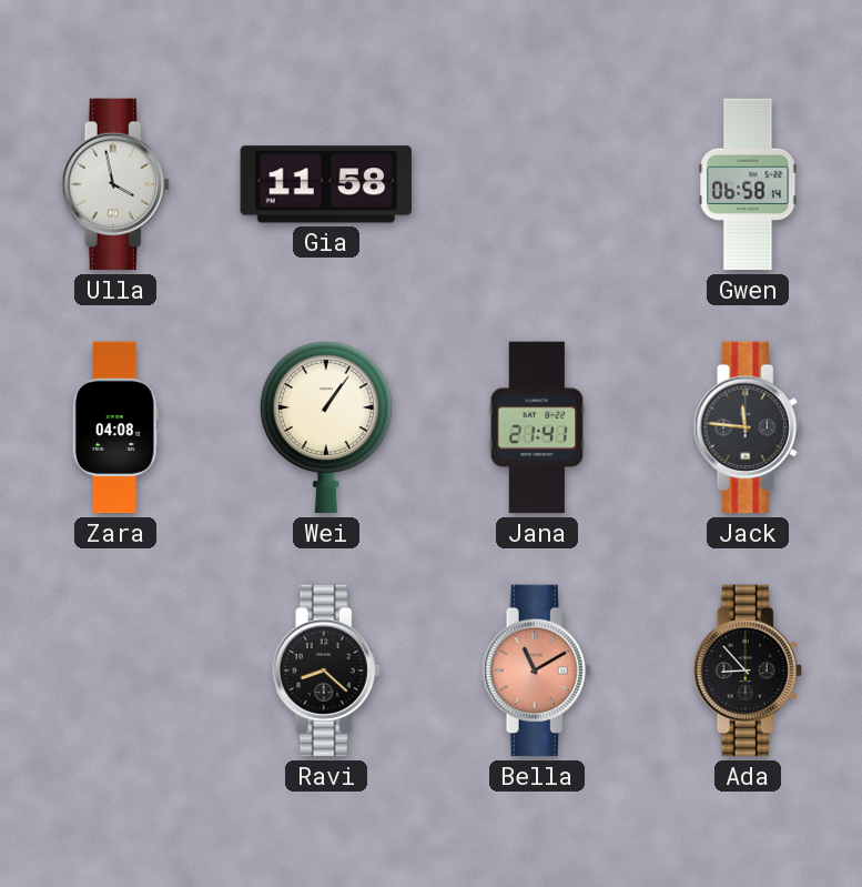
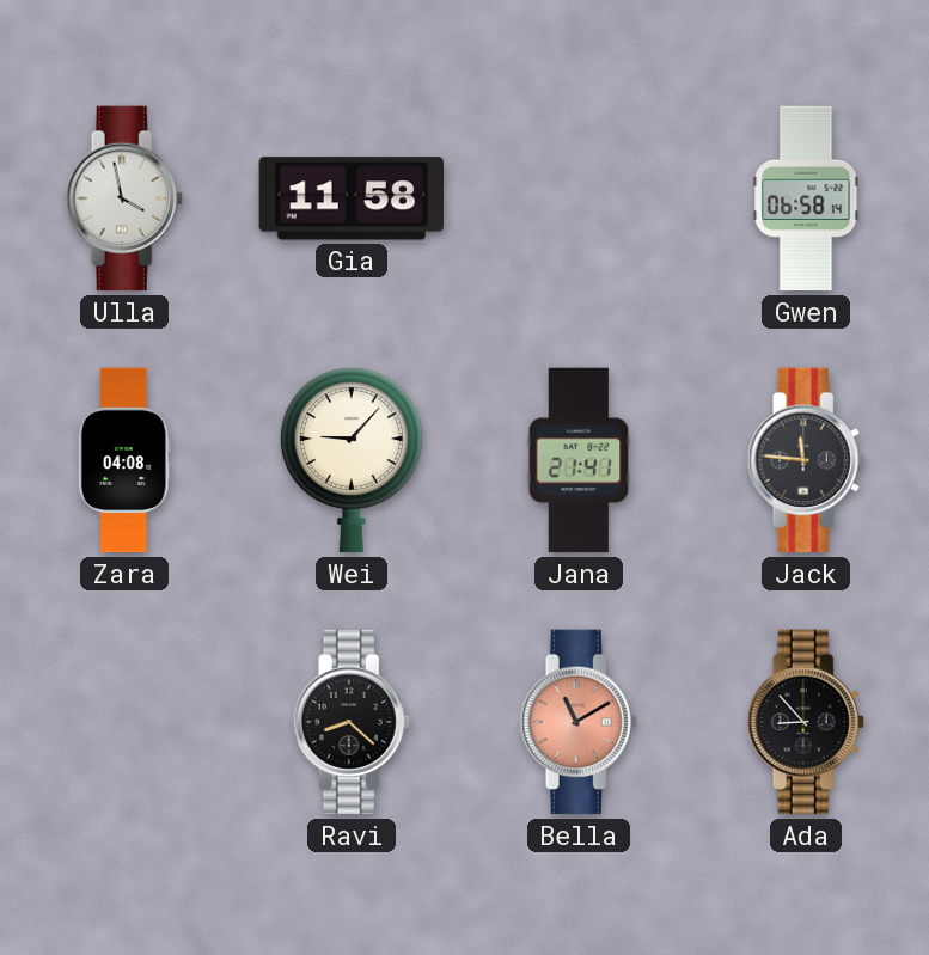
Wei: 1:06 -> 9:07 (352, 460)
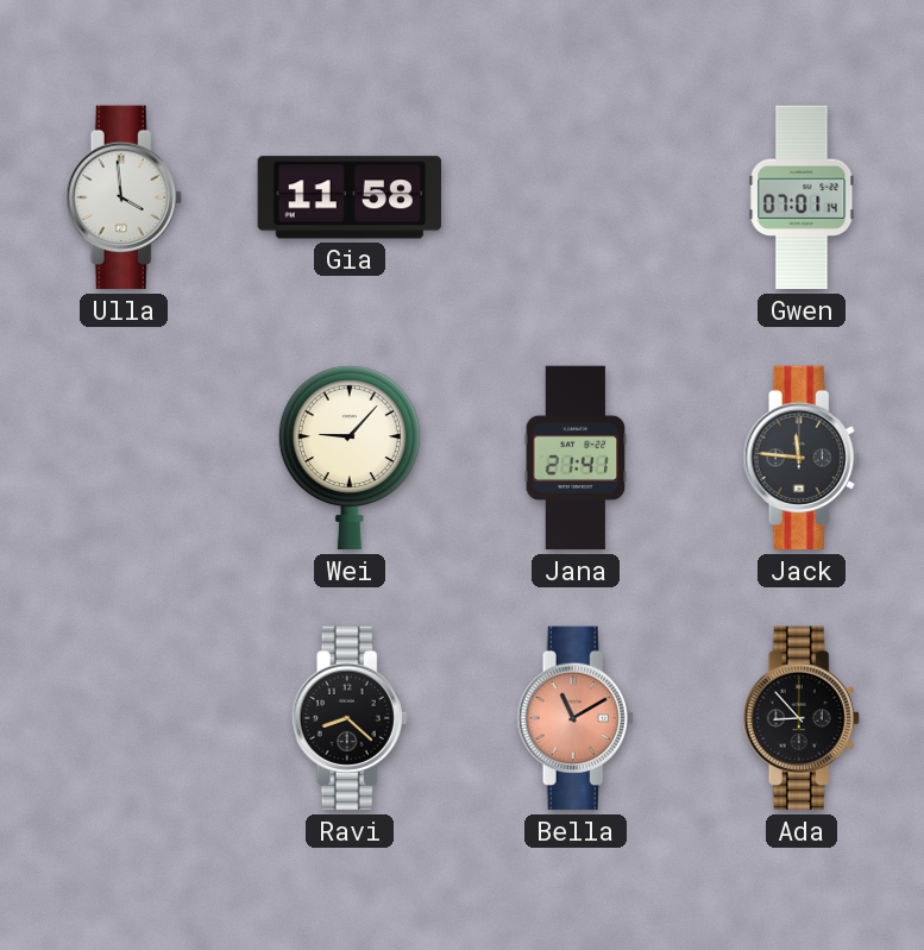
Ulla: 3:58 -> 3:59 (124, 197)
Gwen: 06:58 -> 07:01 (802, 197)
Zara: 04:08 -> none (124, 460)
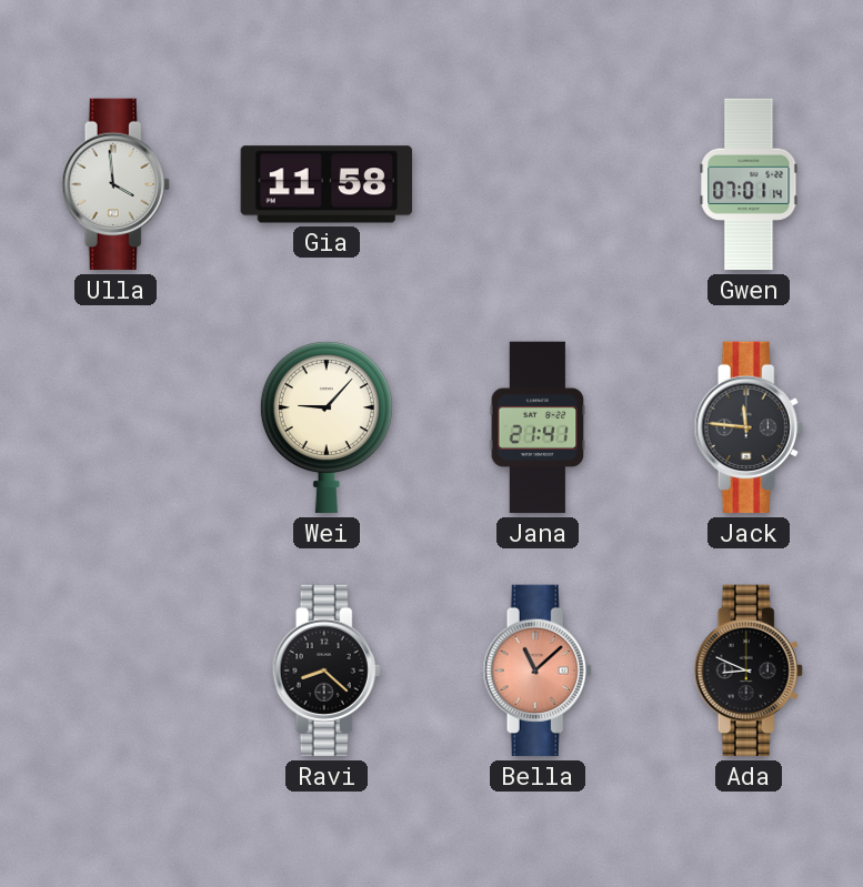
Bella: 11:10 -> 11:08 (538, 671)
Ada: 8:53 -> 8:49 (749, 671)
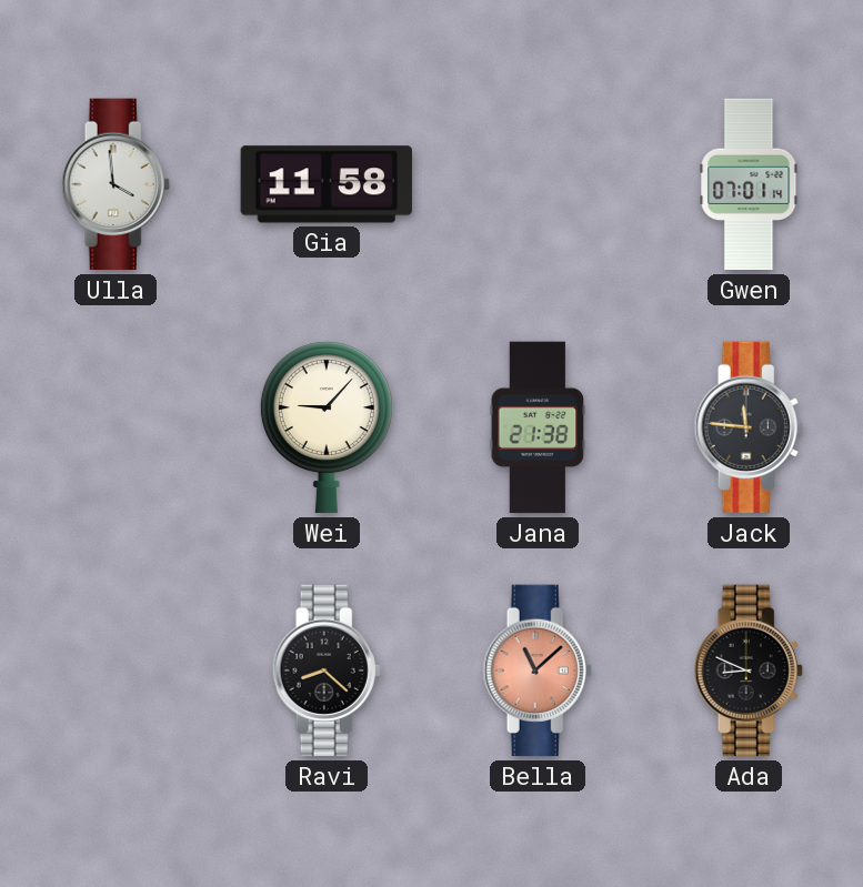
Jana: 21:41 -> 21:38 (538, 427)
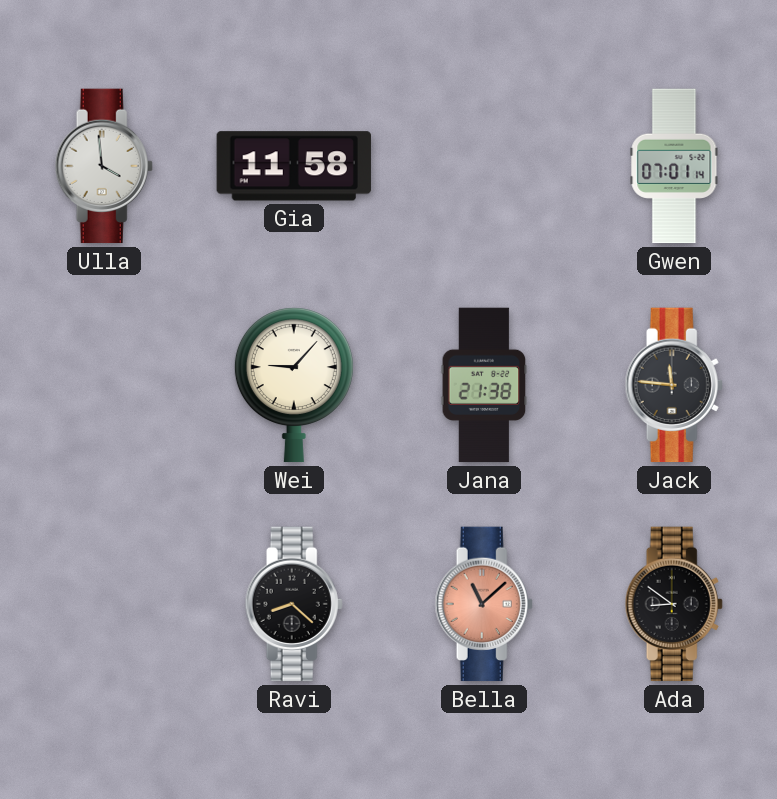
Ada: 8:49 -> 8:51 (674, 604)
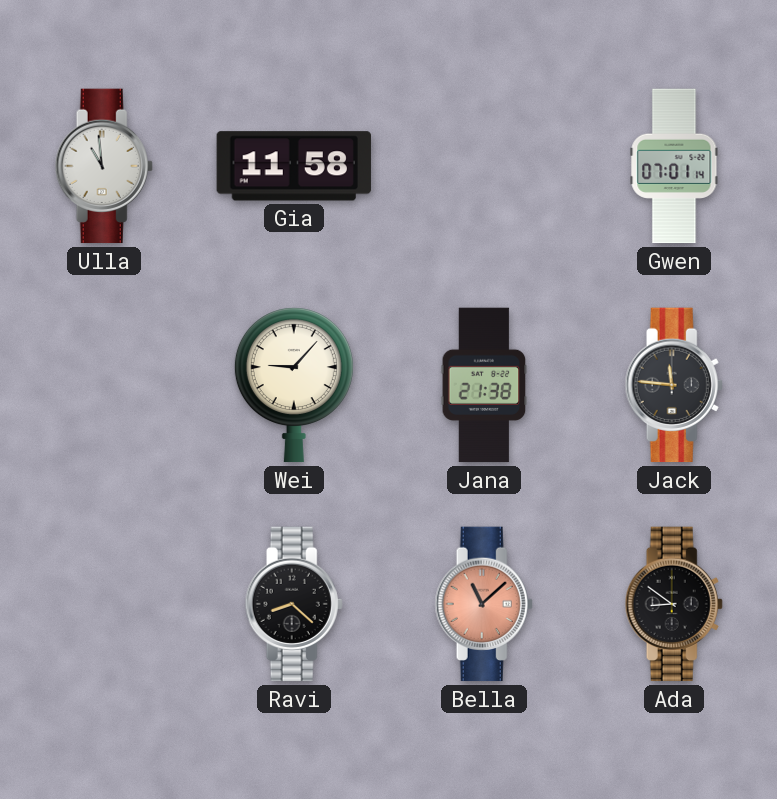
Ulla: 3:59 -> 10:59 (104, 166)
